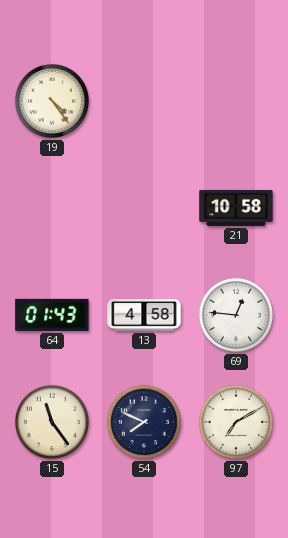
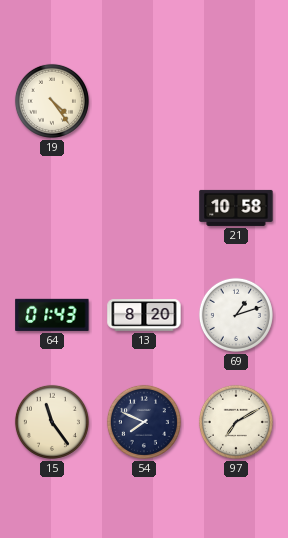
13: 4:58 -> 8:20 (144, 315)
69: 12:46 -> 1:12 (236, 315)
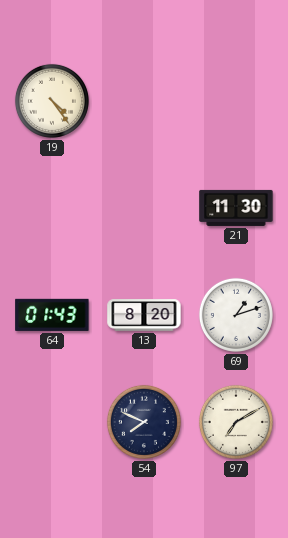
21: 10:58 -> 11:30 (236, 208)
15: 11:24 -> none (52, 422)
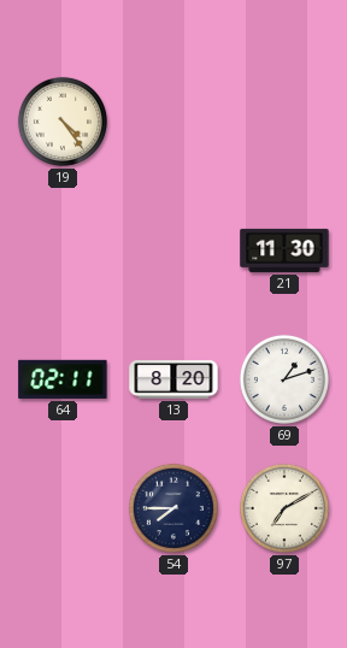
64: 01:43 -> 02:11 (63, 379)
54: 7:49 -> 7:45 (173, 508)
